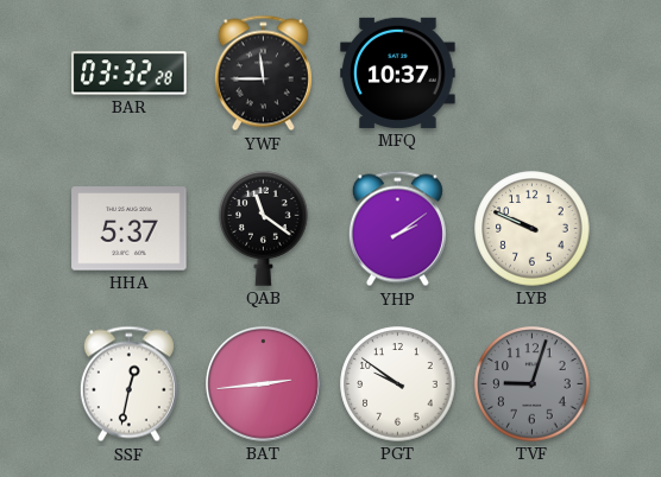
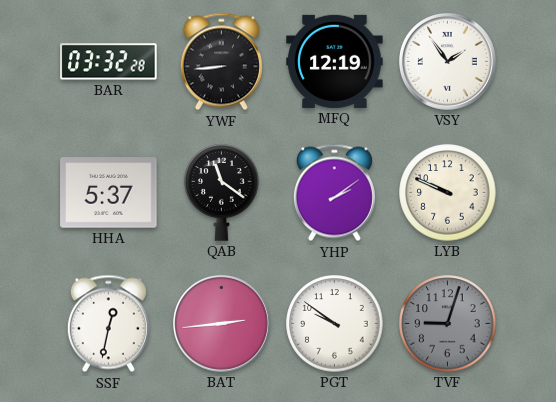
YWF: 11:45 -> 8:44 (221, 62)
MFQ: 10:37 -> 12:19 (335, 61)
VSY: none -> 1:54 (448, 62)
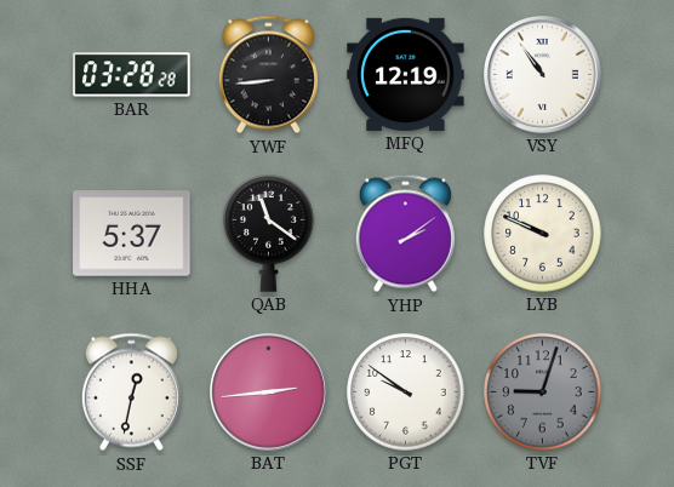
BAR: 03:32 -> 03:28 (132, 75)
VSY: 1:54 -> 10:54 (543, 75)
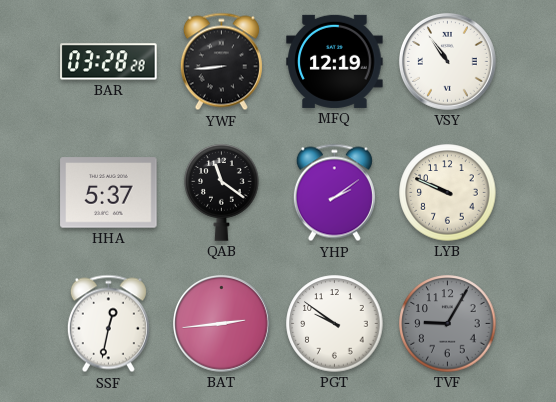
TVF: 9:03 -> 9:05 (448, 324)
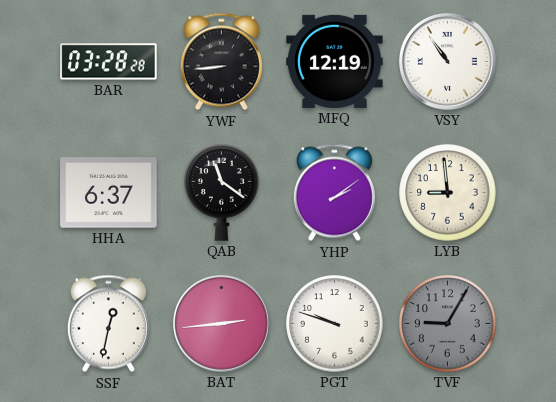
HHA: 5:37 -> 6:37 (109, 193)
LYB: 9:49 -> 8:59 (448, 193)
PGT: 9:51 -> 9:48 (335, 324)
